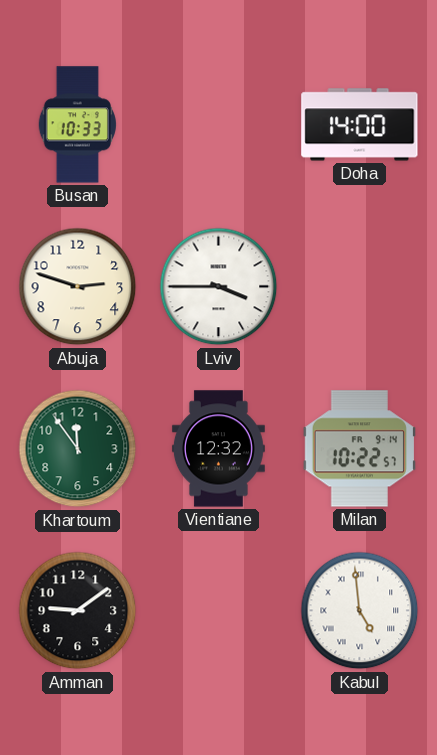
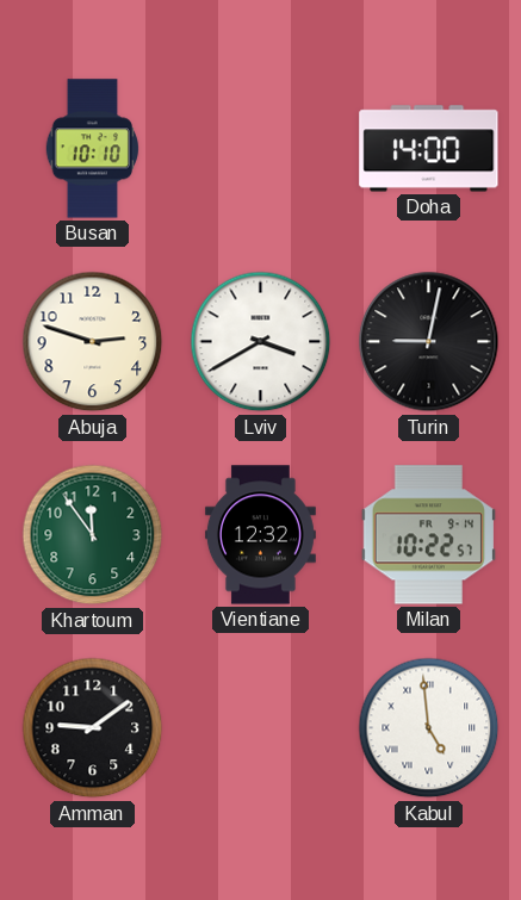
Busan: 10:33 -> 10:10 (92, 149)
Lviv: 3:45 -> 3:40 (261, 342)
Turin: none -> 9:02 (429, 342)
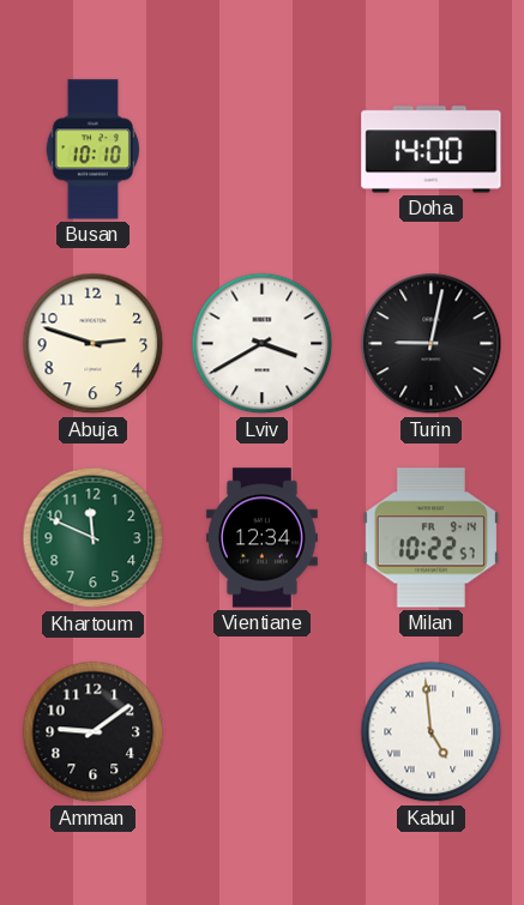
Khartoum: 11:54 -> 11:49 (94, 538)
Vientiane: 12:32 -> 12:34 (261, 538)
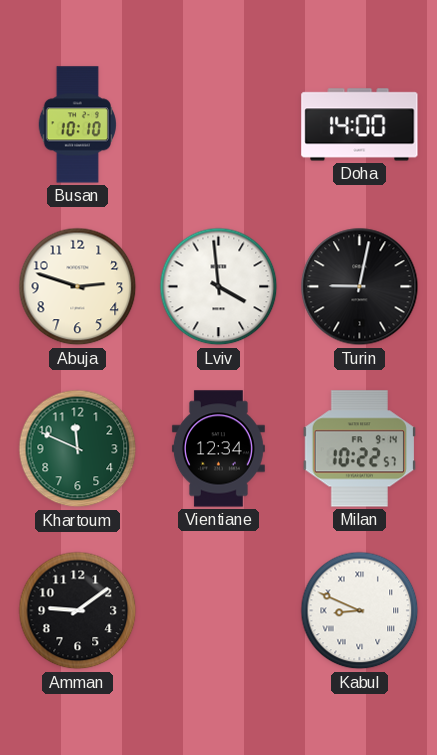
Lviv: 3:40 -> 3:59 (219, 287)
Kabul: 4:59 -> 8:49 (360, 611)
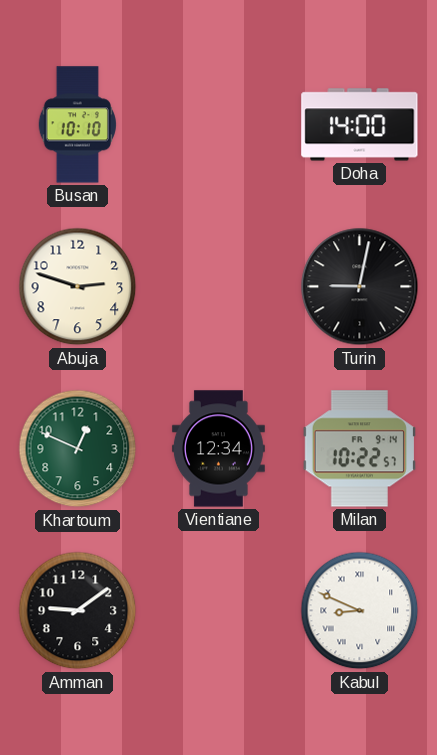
Lviv: 3:59 -> none (219, 287)
Khartoum: 11:49 -> 12:49 (78, 449)
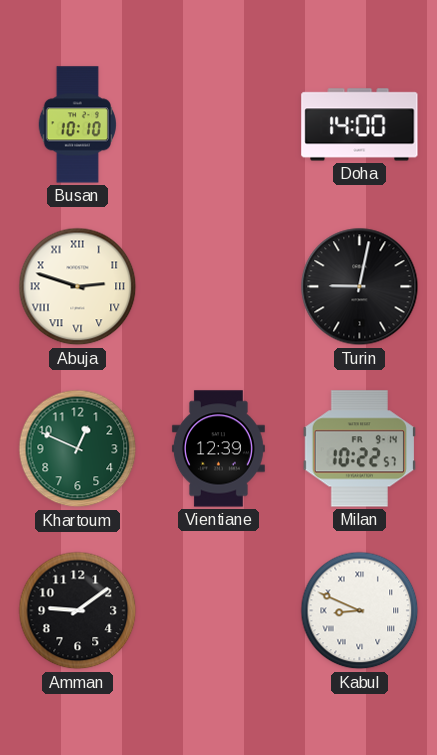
Abuja numerals: Arabic -> Roman (78, 287)
Vientiane: 12:34 -> 12:39 (218, 449)
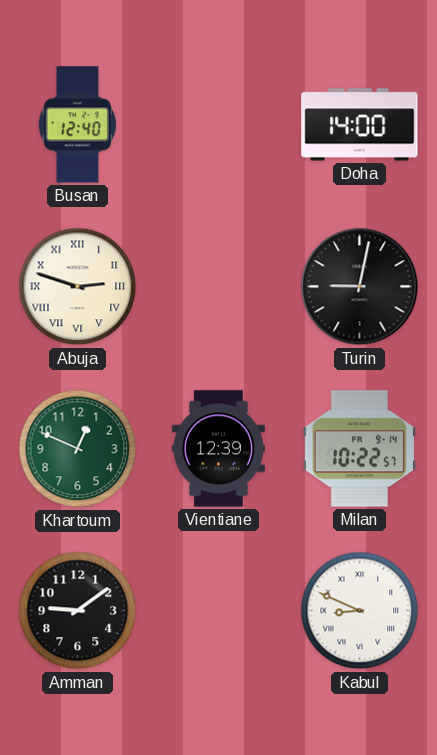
Busan: 10:10 -> 12:40 (77, 125)
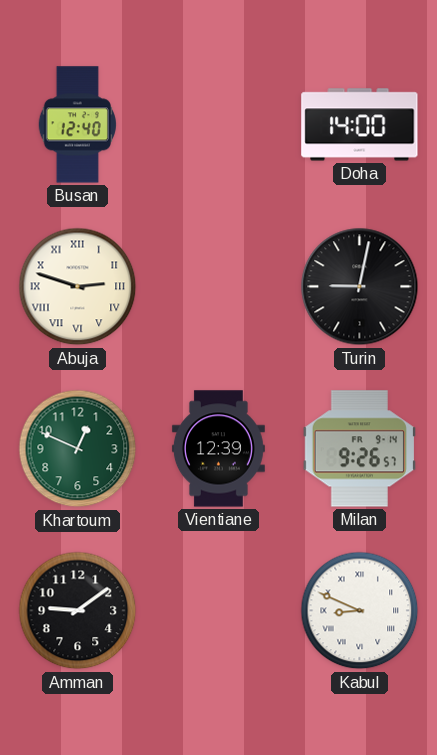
Milan: 10:22 -> 9:26 (359, 449)
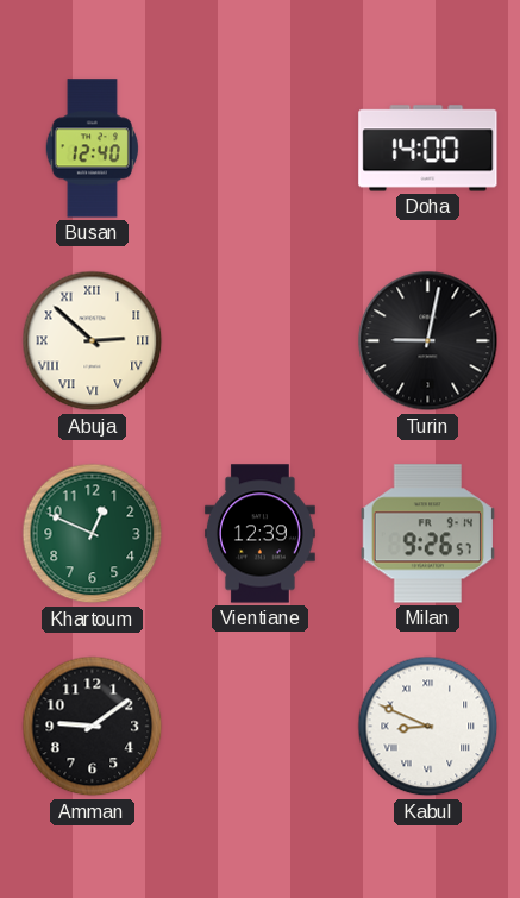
Abuja: 2:48 -> 2:52 (93, 341)
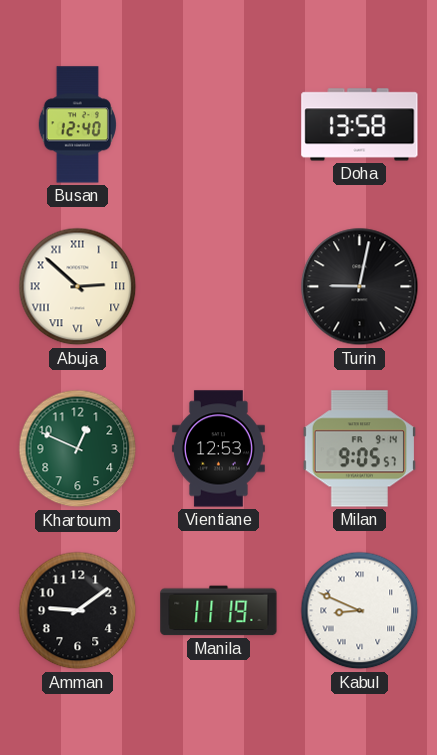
Doha: 14:00 -> 13:58 (360, 125)
Vientiane: 12:39 -> 12:53 (218, 449)
Milan: 9:26 -> 9:05 (359, 449)
Manila: none -> 11:19 (219, 611)
